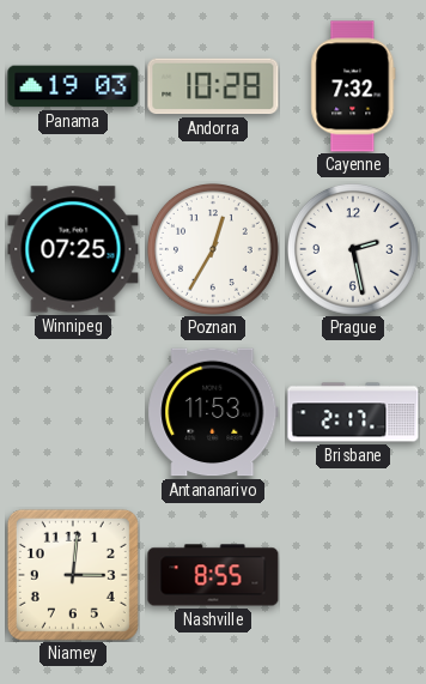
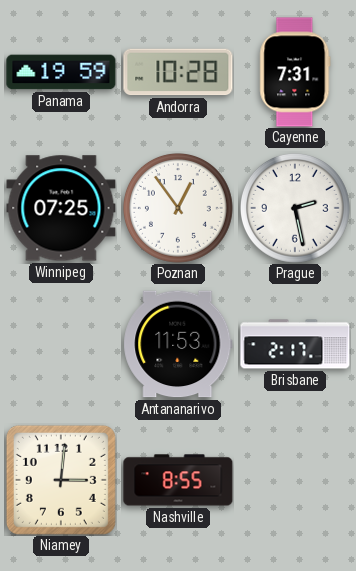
Panama: 19:03 -> 19:59 (61, 72)
Cayenne: 7:32 -> 7:31 (295, 72)
Poznan: 12:35 -> 12:54 (178, 208)
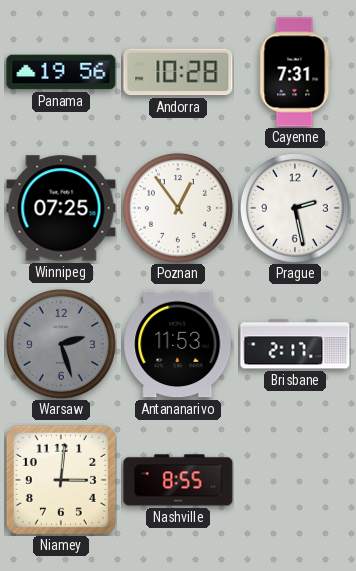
Panama: 19:59 -> 19:56 (61, 72)
Warsaw: none -> 2:27 (61, 344)
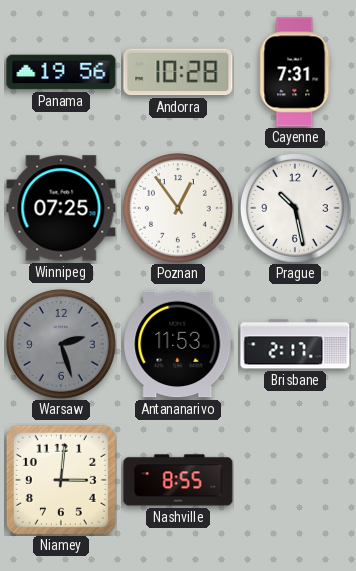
Prague: 2:28 -> 10:28 (295, 208)
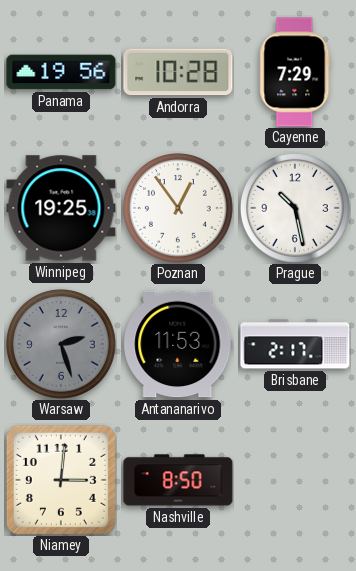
Cayenne: 7:31 -> 7:29 (295, 72)
Winnipeg: 07:25 -> 19:25 (61, 208)
Nashville: 8:55 -> 8:50 (178, 480)
